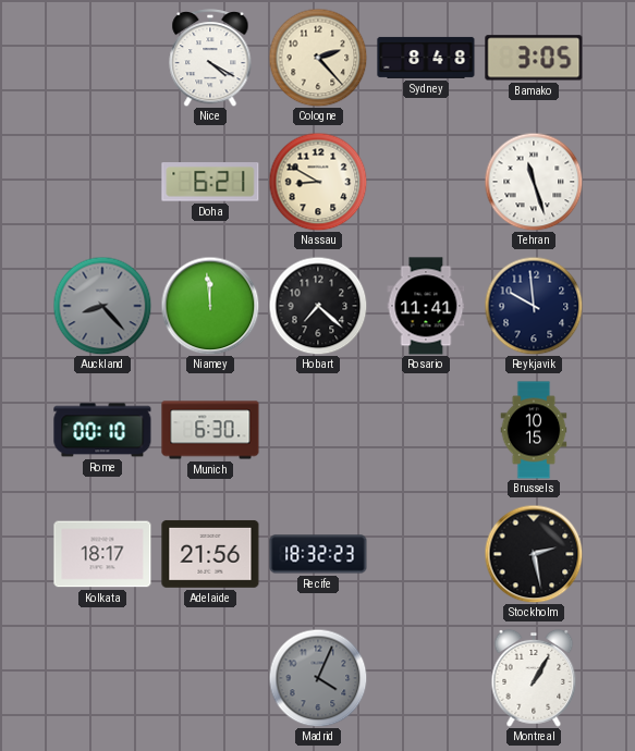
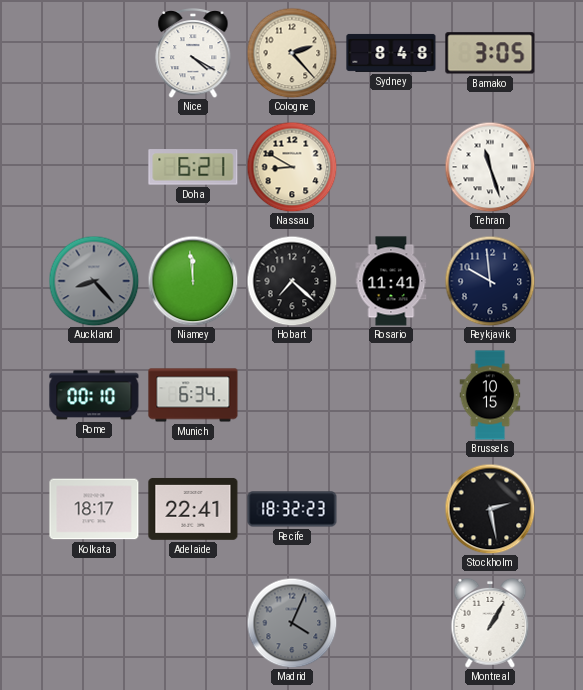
Munich: 6:30 -> 6:34 (193, 395)
Adelaide: 21:56 -> 22:41 (193, 509)
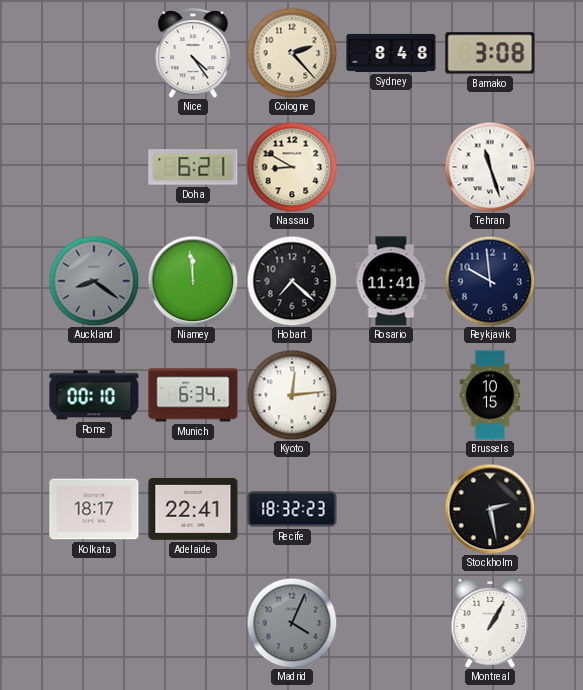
Nice: 4:20 -> 4:24 (193, 54)
Bamako: 3:05 -> 3:08 (490, 53)
Auckland: 8:23 -> 8:21 (94, 281)
Kyoto: none -> 12:14 (292, 395)
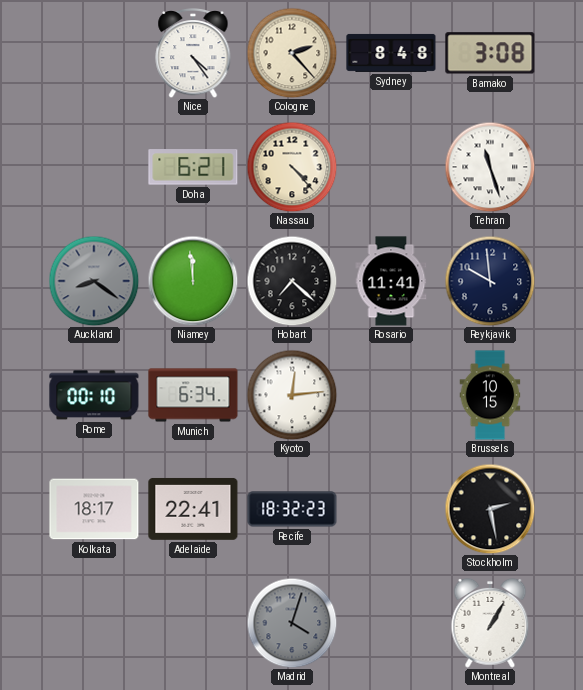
Nassau: 8:50 -> 4:23 (292, 167)
Madrid: 4:04 -> 4:03 (292, 623)
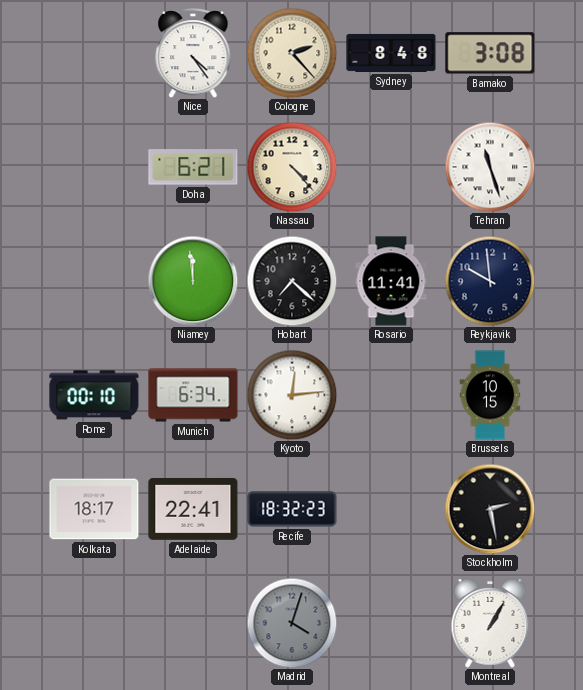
Auckland: 8:21 -> none (94, 281)
